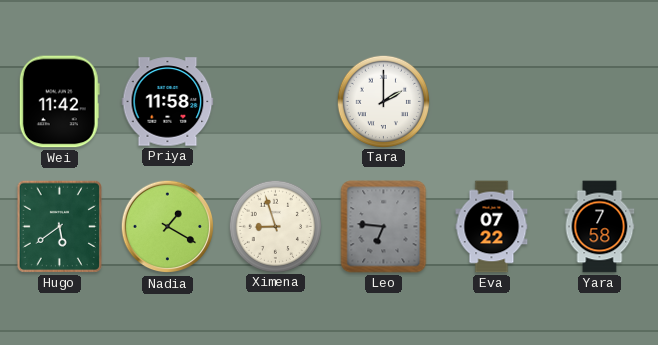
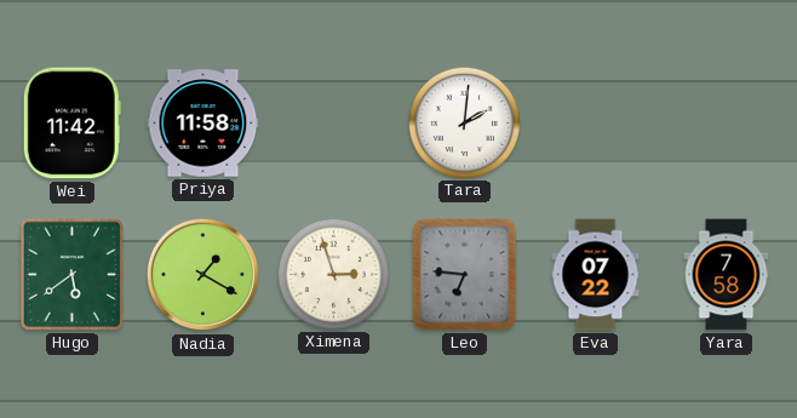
Tara: 2:00 -> 2:01 (464, 122)
Ximena: 8:57 -> 2:57 (333, 274)
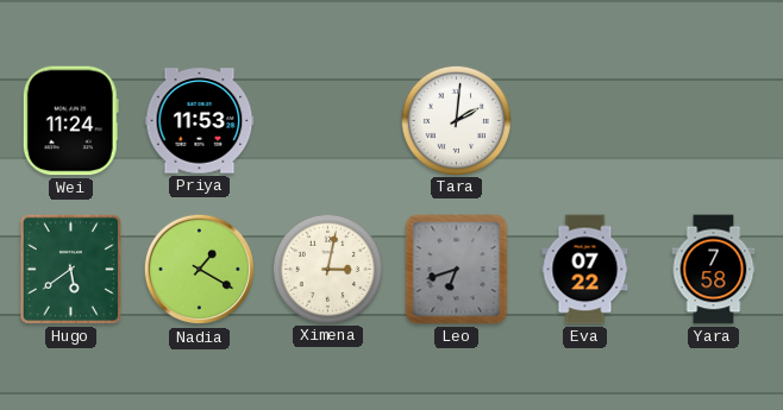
Wei: 11:42 -> 11:24 (70, 121)
Priya: 11:58 -> 11:53 (200, 121)
Ximena: 2:57 -> 3:02 (327, 269)
Leo: 6:46 -> 6:42 (457, 270)
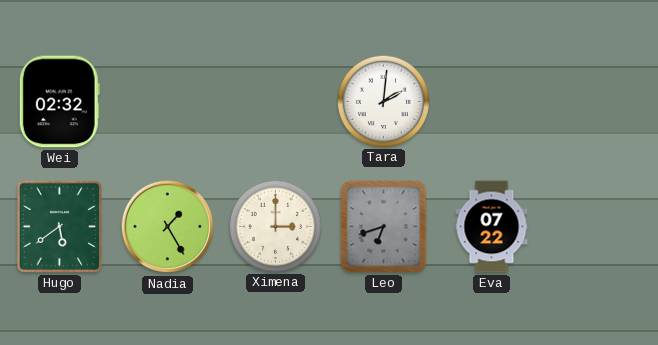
Wei: 11:24 -> 02:32 (59, 102)
Priya: 11:53 -> none (200, 121)
Nadia: 1:20 -> 1:25 (168, 227)
Ximena: 3:02 -> 3:00 (275, 226)
Yara: 7:58 -> none (714, 270)
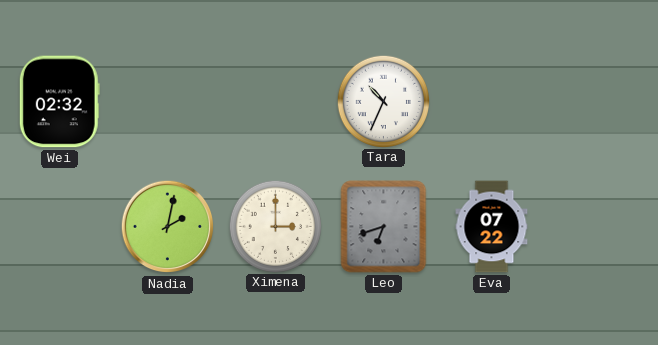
Tara: 2:01 -> 10:34 (383, 101)
Hugo: 5:39 -> none (59, 226)
Nadia: 1:25 -> 2:02 (168, 227)
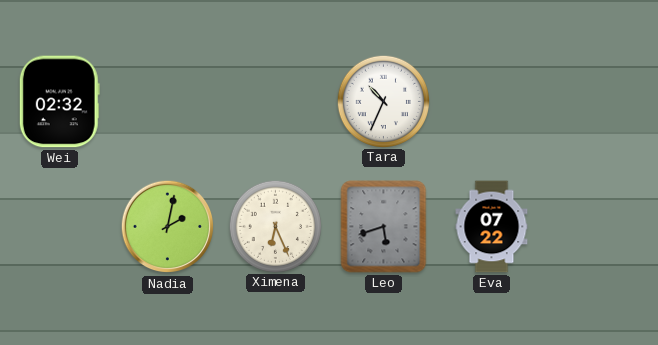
Ximena: 3:00 -> 6:26 (275, 226)
Leo: 6:42 -> 5:42 (384, 227)
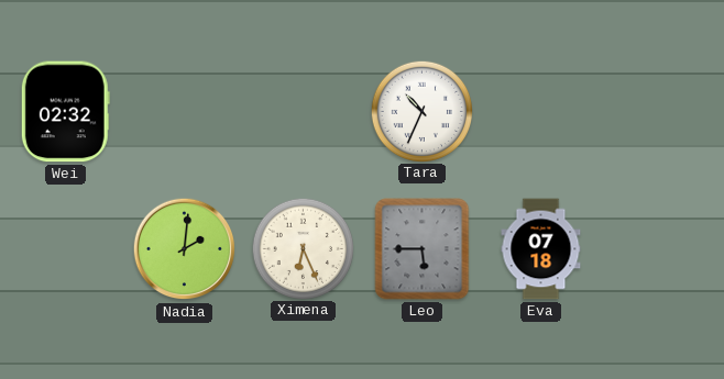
Nadia: 2:02 -> 2:01 (185, 249)
Leo: 5:42 -> 5:45 (423, 249)
Eva: 07:22 -> 07:18 (541, 249)
